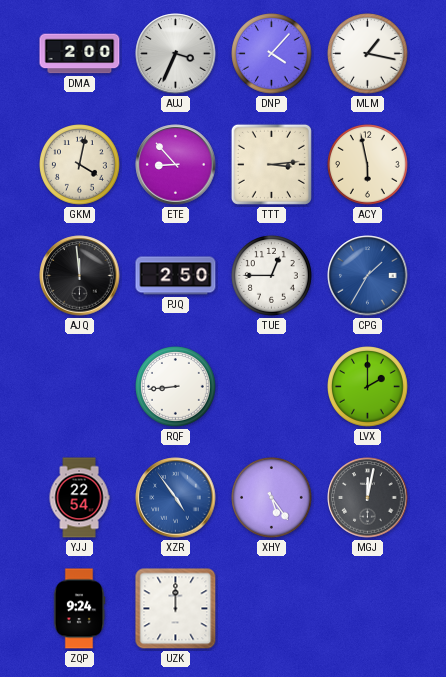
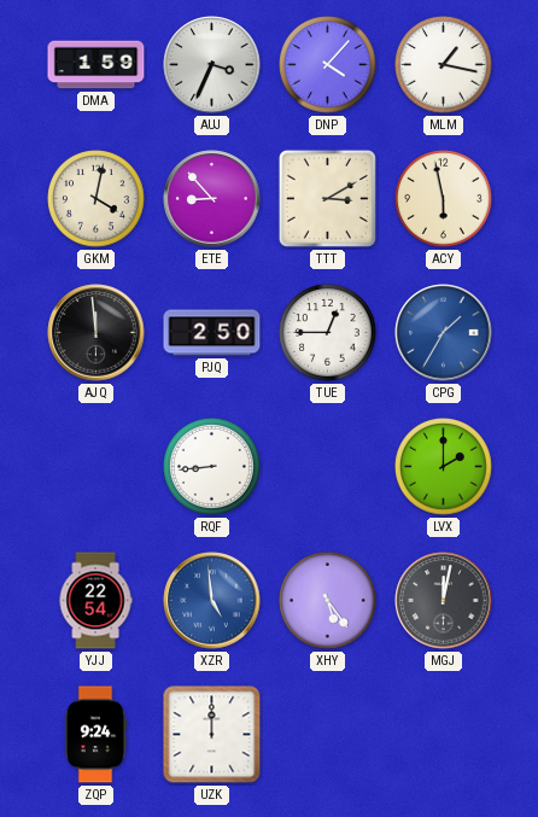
DMA: 2:00 -> 1:59 (97, 65)
TTT: 3:14 -> 3:10 (327, 198)
XZR: 4:54 -> 4:59 (212, 601)
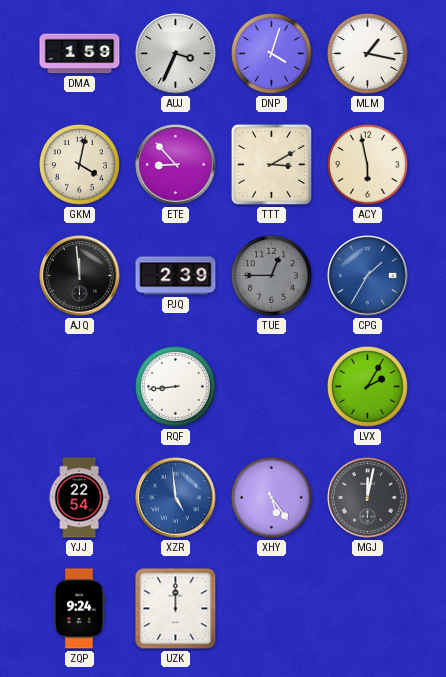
DNP: 4:07 -> 4:03 (272, 54)
PJQ: 2:50 -> 2:39 (176, 276)
TUE dial: white -> grey (272, 276)
LVX: 2:00 -> 2:05 (368, 387)
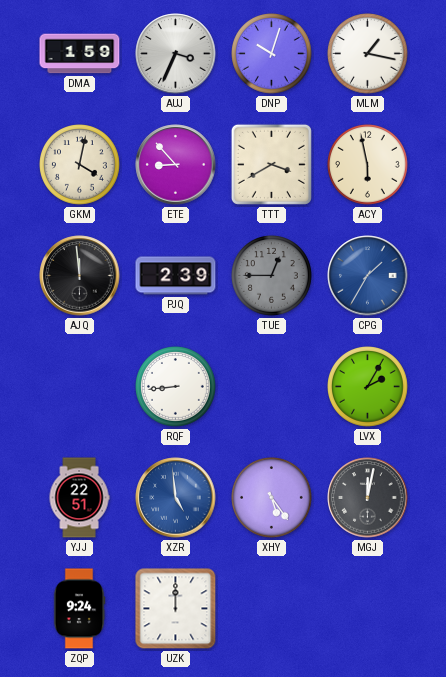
DNP: 4:03 -> 10:03 (272, 54)
TTT: 3:10 -> 3:40 (271, 164)
YJJ: 22:54 -> 22:51 (79, 498)
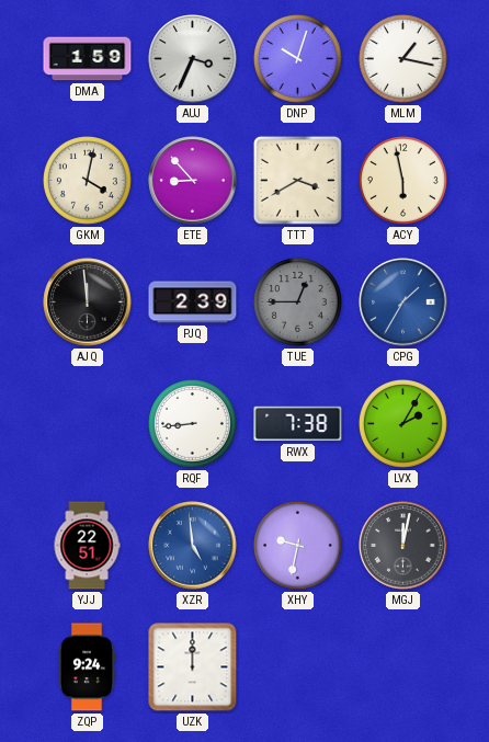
RWX: none -> 7:38 (298, 424)
XHY: 5:24 -> 9:32 (298, 546)
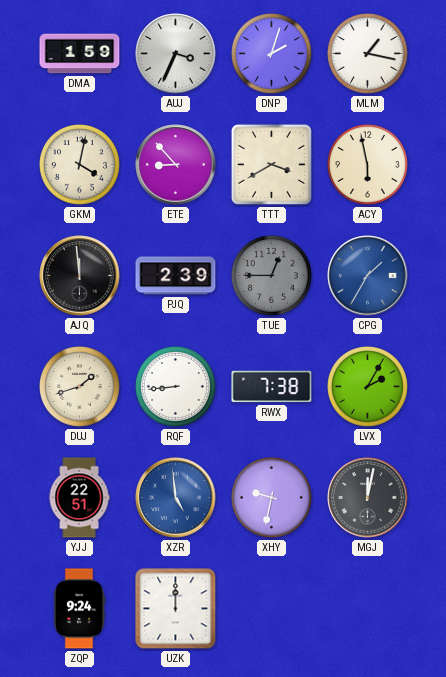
DNP: 10:03 -> 2:03 (272, 54)
DUJ: none -> 1:42 (80, 387)
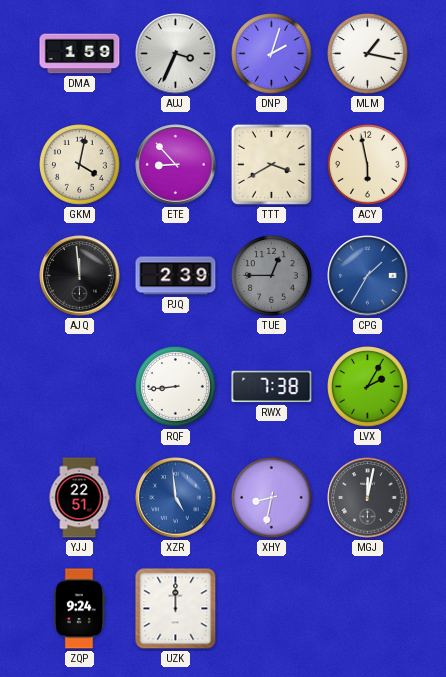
DUJ: 1:42 -> none (80, 387)
XHY: 9:32 -> 8:32 (272, 498)
